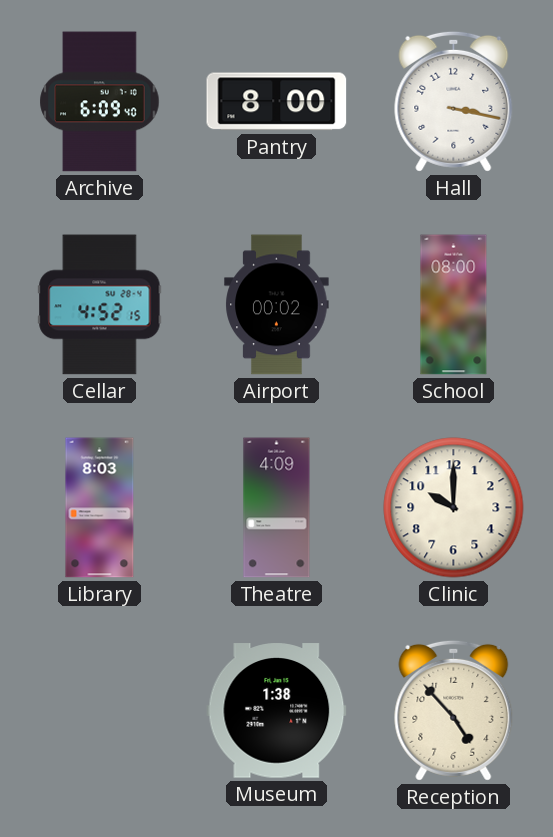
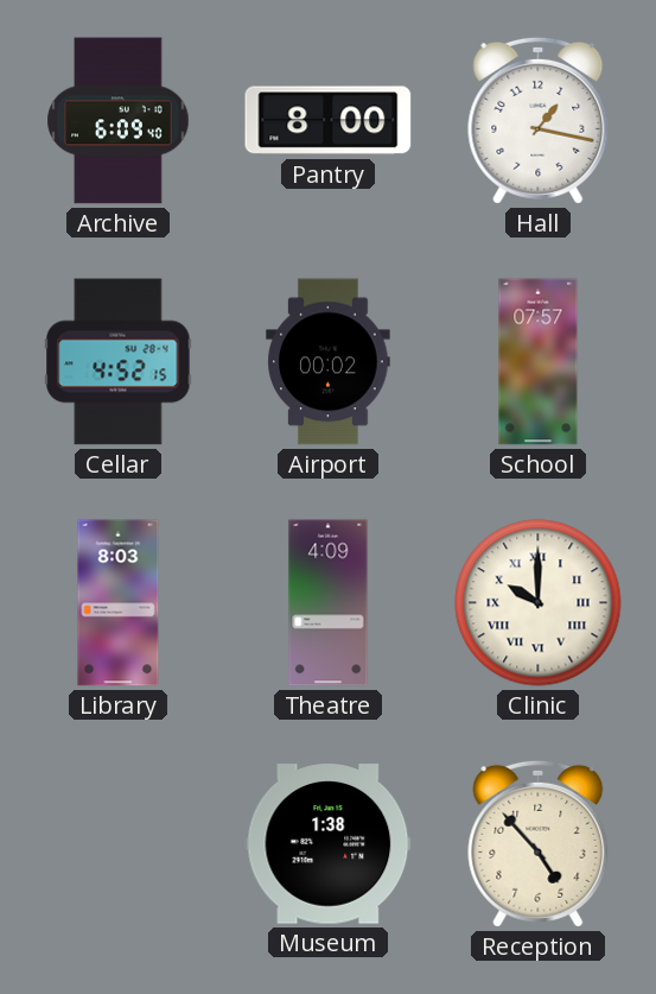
Hall: 3:17 -> 1:17 (539, 120)
School: 08:00 -> 07:57 (539, 362)
Clinic numerals: Arabic -> Roman (539, 603)
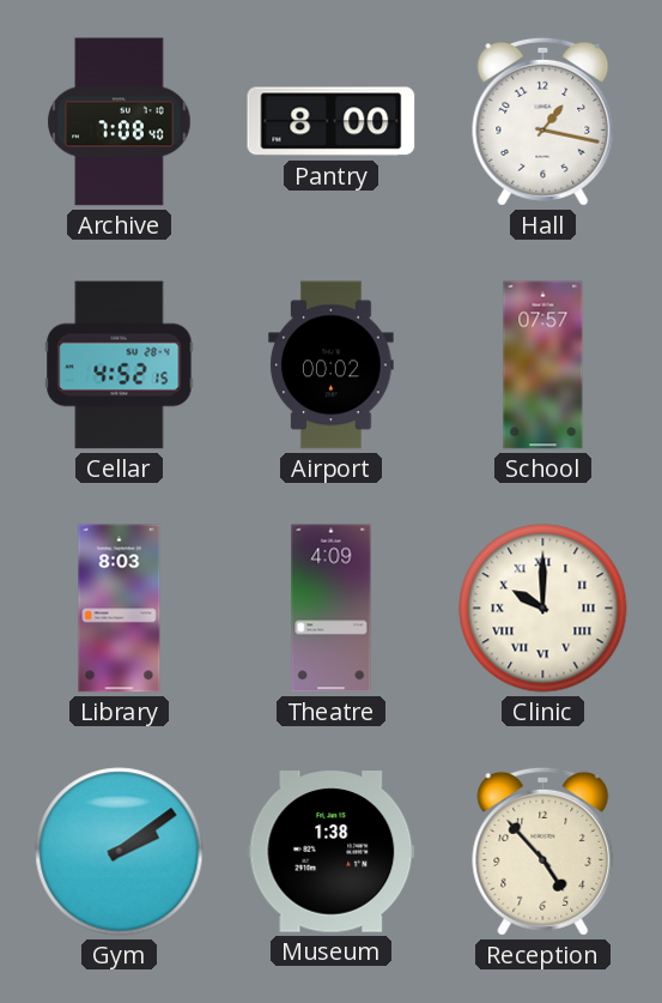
Archive: 6:09 -> 7:08 (120, 122)
Gym: none -> 2:09 (120, 852)
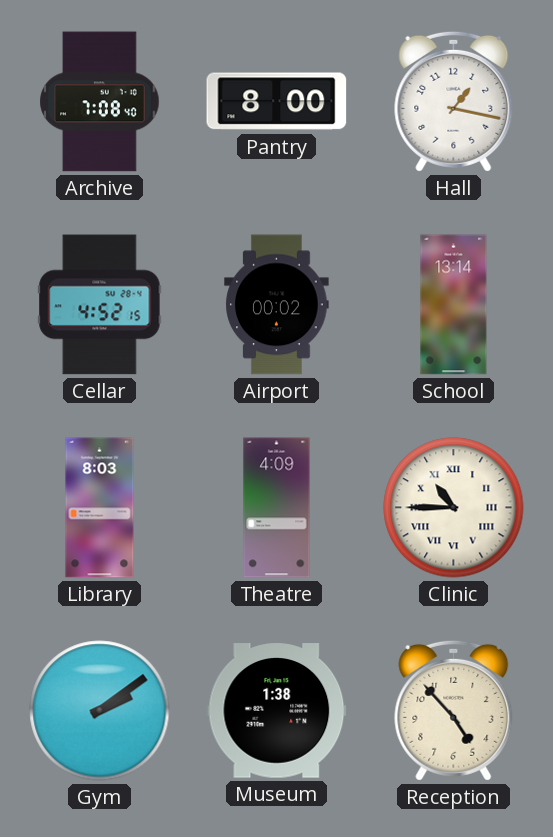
School: 07:57 -> 13:14 (454, 305)
Clinic: 10:00 -> 10:45 (454, 508)
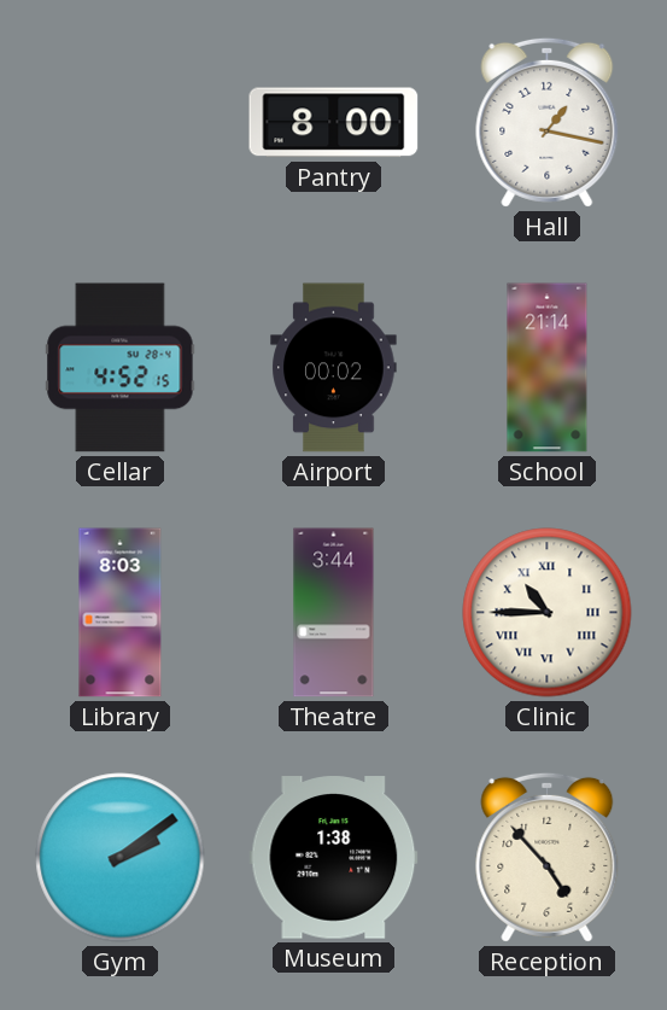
Archive: 7:08 -> none (100, 102)
School: 13:14 -> 21:14 (548, 368)
Theatre: 4:09 -> 3:44 (334, 613)
